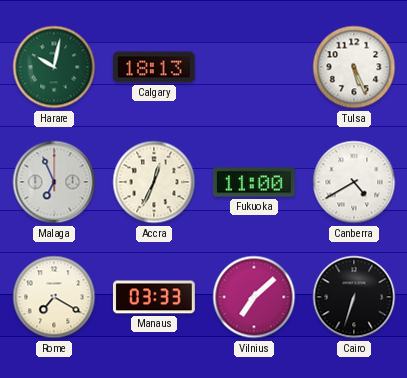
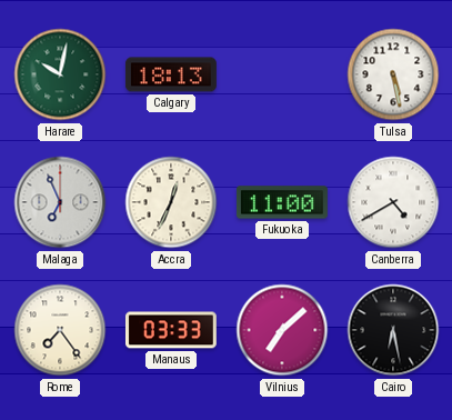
Tulsa: 5:26 -> 5:28 (393, 74)
Rome: 7:20 -> 7:24 (60, 330)
Cairo: 6:33 -> 6:28 (393, 330)
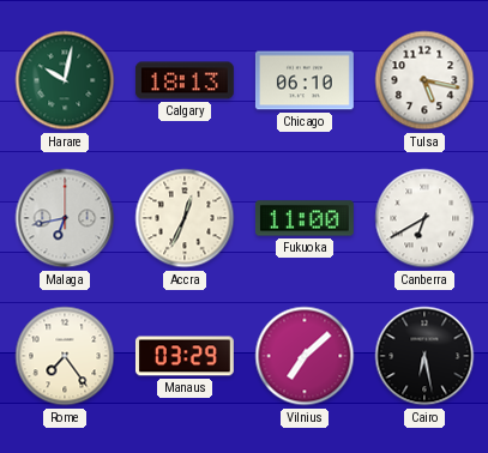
Chicago: none -> 06:10 (305, 80)
Tulsa: 5:28 -> 5:17 (424, 80)
Malaga: 6:56 -> 6:43 (65, 218)
Canberra: 4:40 -> 6:40 (424, 218)
Manaus: 03:33 -> 03:29 (185, 356)
